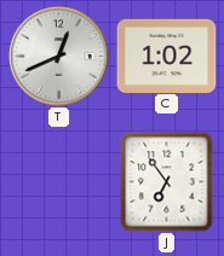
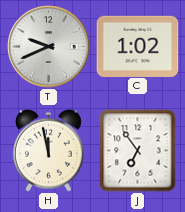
T: 12:41 -> 9:41 (49, 47)
H: none -> 11:58 (48, 150)
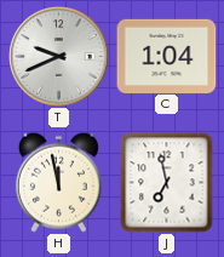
C: 1:02 -> 1:04 (167, 56)
J: 6:54 -> 6:58 (167, 183)
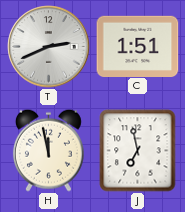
T: 9:41 -> 2:41 (49, 47)
C: 1:04 -> 1:51 (138, 46)
